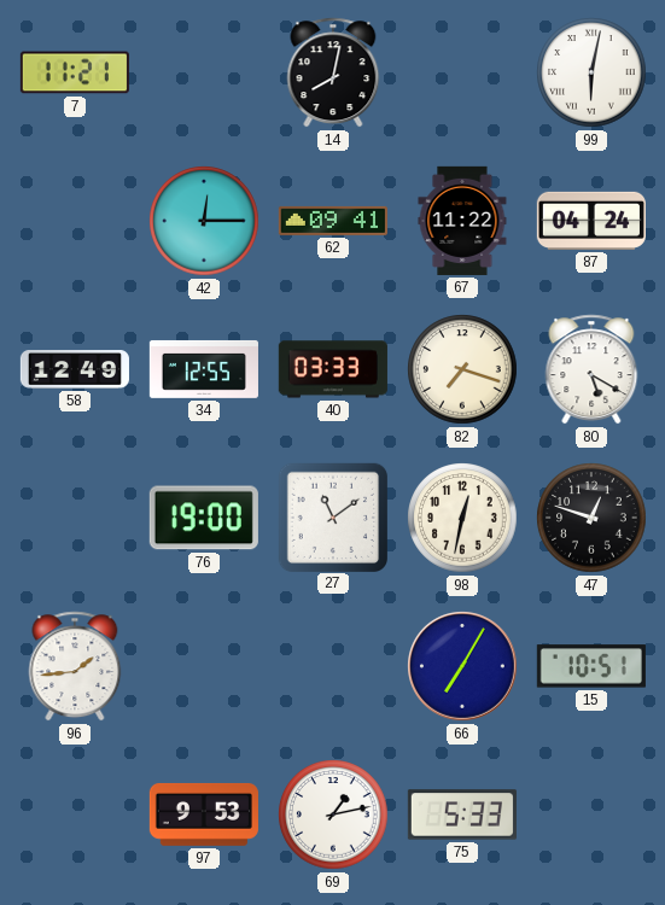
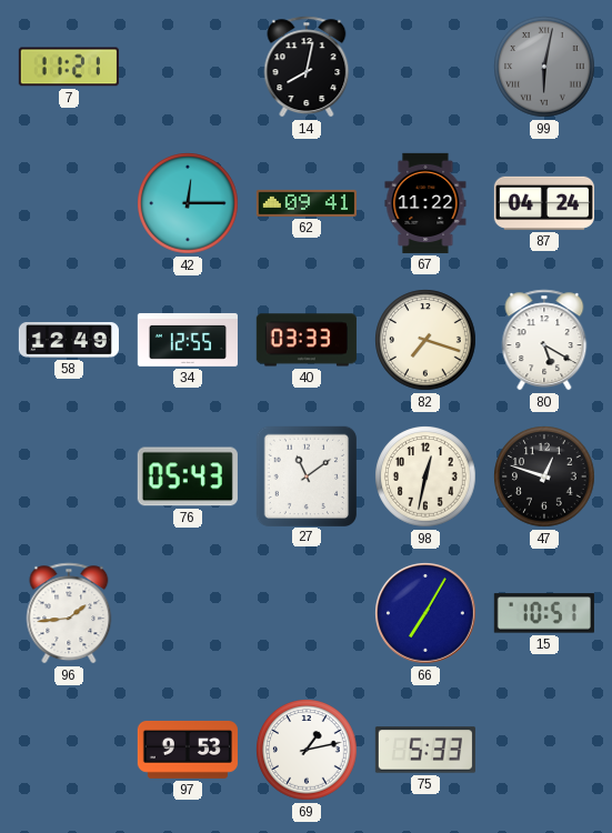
99 dial: white -> grey (544, 67)
76: 19:00 -> 05:43 (188, 476)
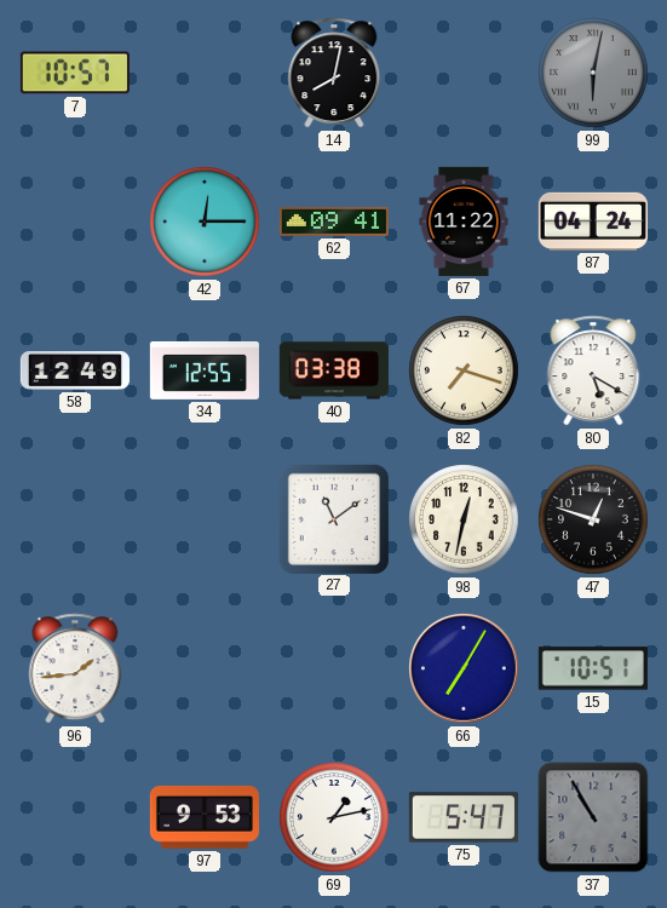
7: 11:21 -> 10:57 (75, 73)
40: 03:33 -> 03:38 (334, 370)
76: 05:43 -> none (188, 476)
75: 5:33 -> 5:47 (464, 817)
37: none -> 10:55 (593, 817)
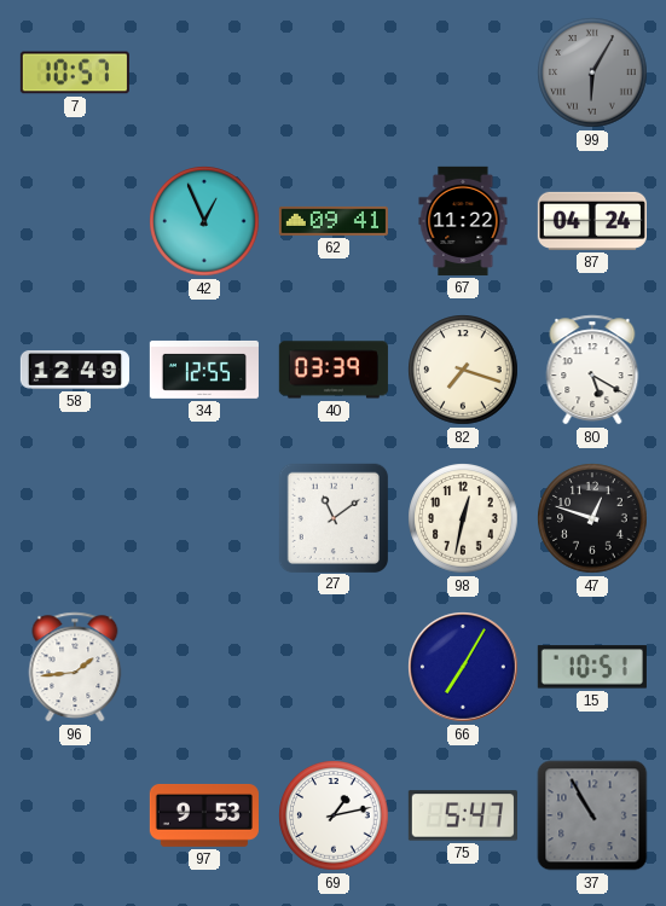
14: 8:02 -> none (334, 73)
99: 6:02 -> 6:05 (592, 72)
42: 12:15 -> 12:56 (204, 221)
40: 03:38 -> 03:39 (334, 370)
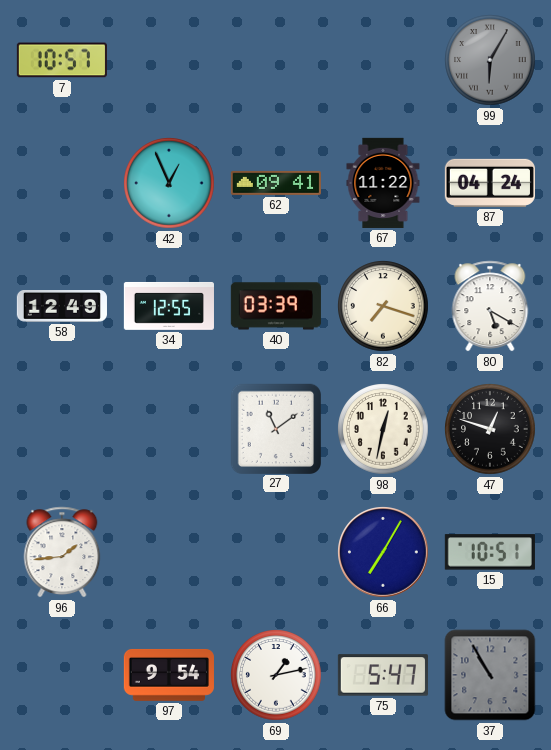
97: 9:53 -> 9:54 (169, 675)
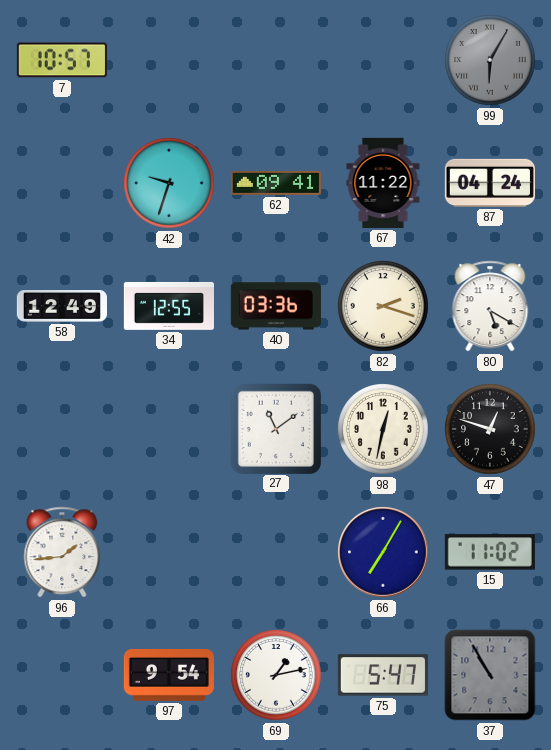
42: 12:56 -> 9:33 (169, 183)
40: 03:39 -> 03:36 (276, 306)
82: 7:18 -> 2:18 (383, 306)
15: 10:51 -> 11:02 (490, 552)
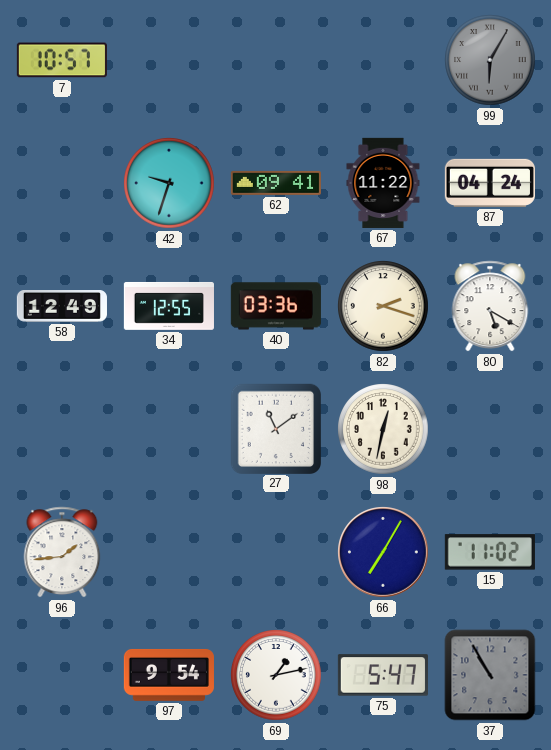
47: 12:48 -> none (490, 429)
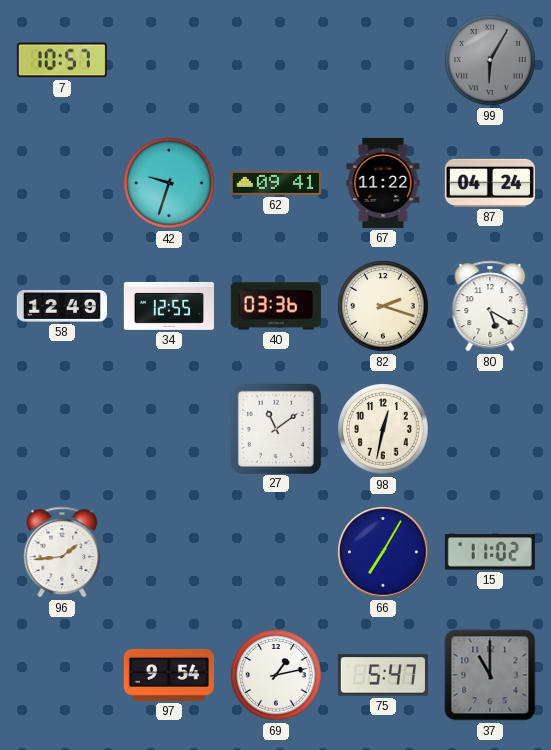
37: 10:55 -> 11:00 (490, 675)
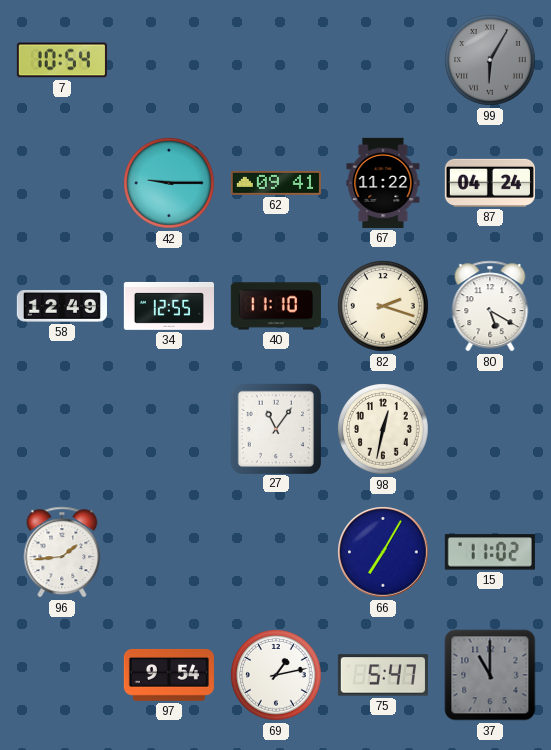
7: 10:57 -> 10:54 (62, 60)
42: 9:33 -> 9:15 (169, 183)
40: 03:36 -> 11:10 (276, 306)
27: 11:09 -> 11:06 (275, 428)
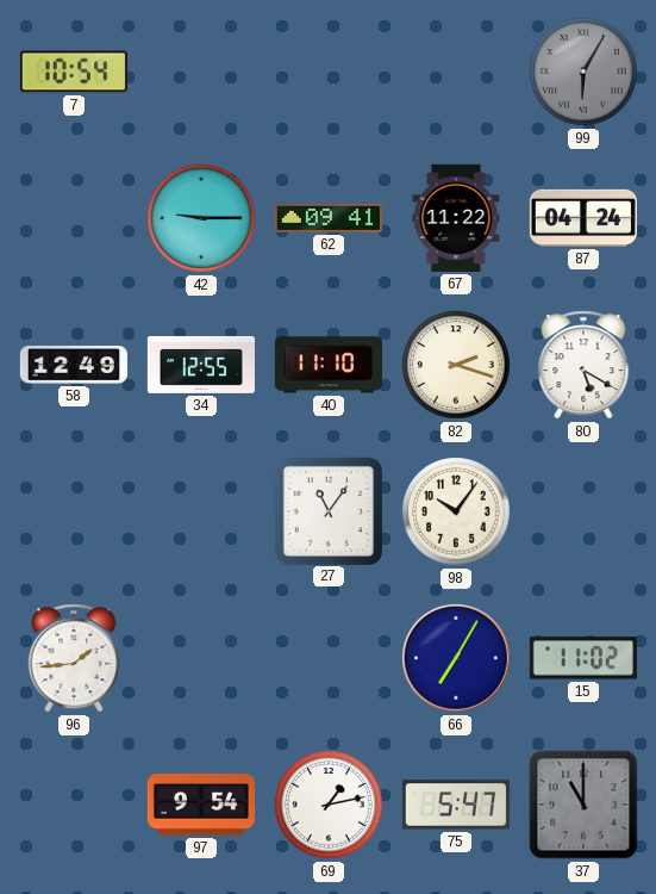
98: 12:32 -> 10:06 (456, 511)
